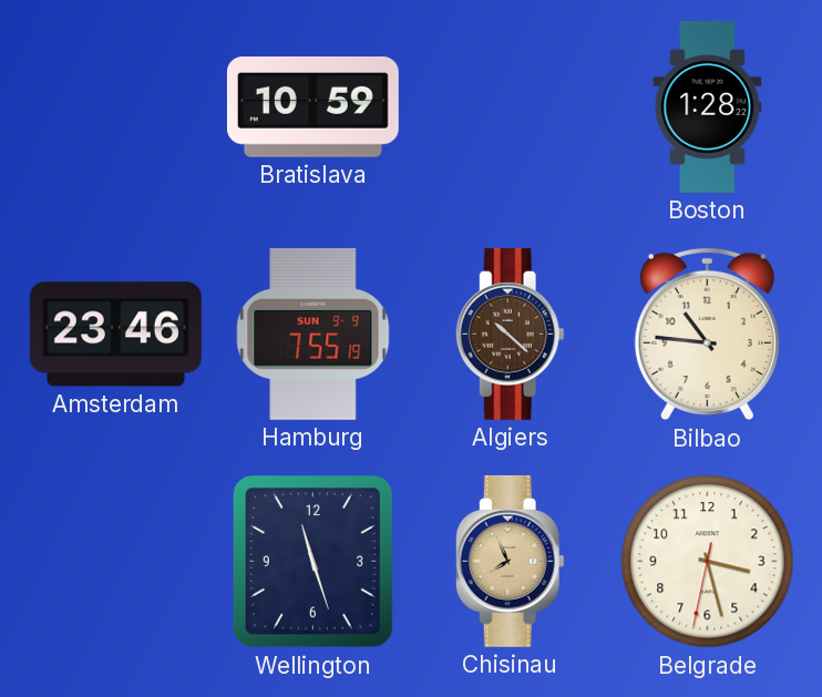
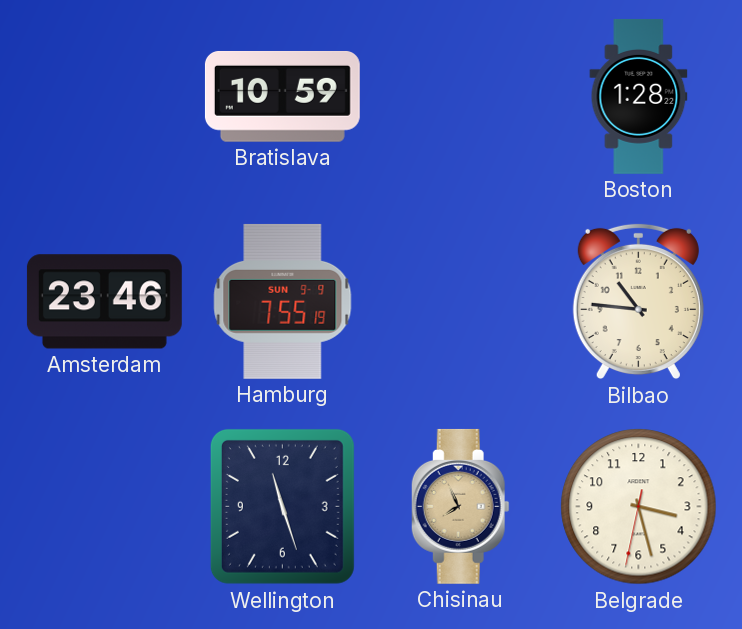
Algiers: 10:22 -> none (510, 334)
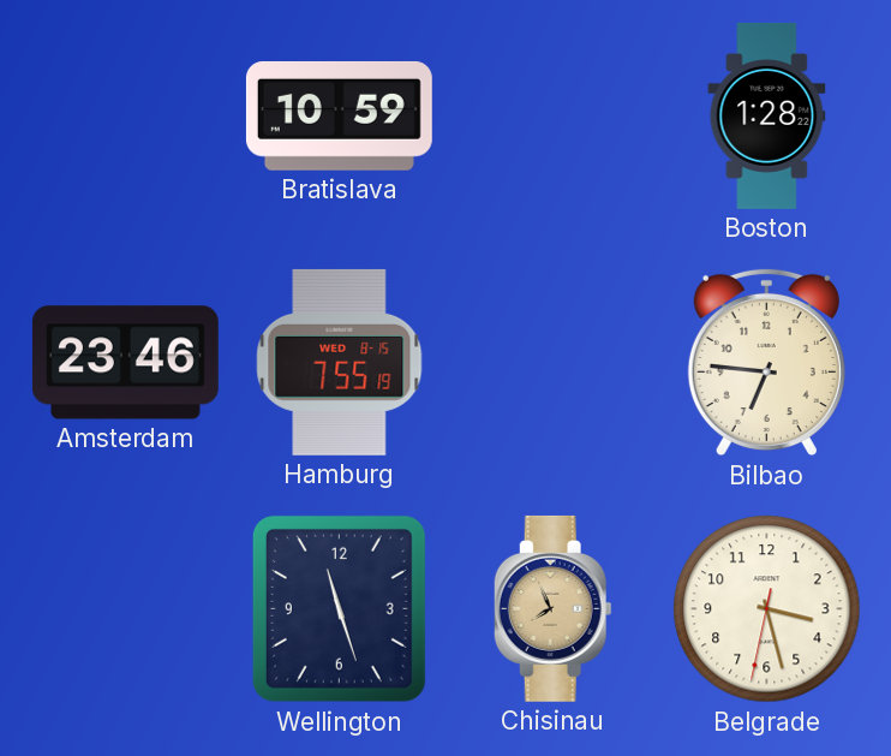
Hamburg date: SUN 9-9 -> WED 8-15 (340, 362)
Bilbao: 10:46 -> 6:46 (766, 363)
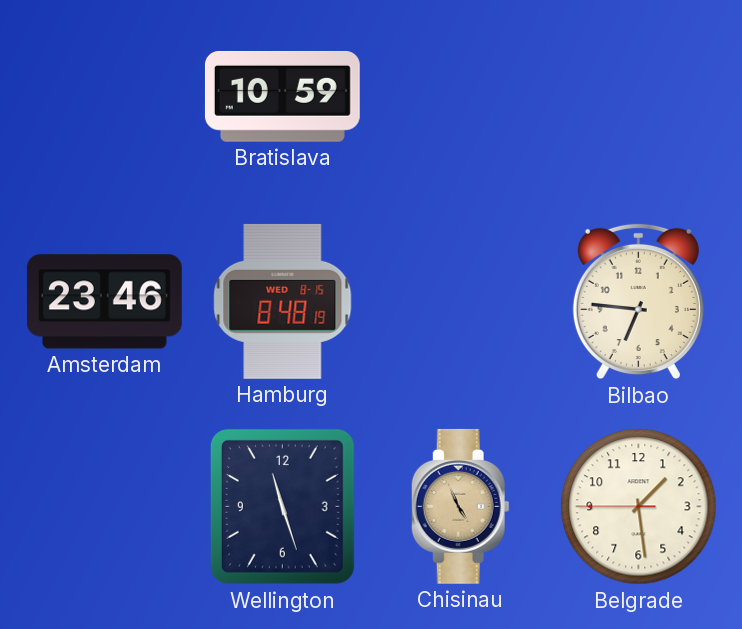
Boston: 1:28 -> none (767, 115)
Hamburg: 7:55 -> 8:48 (283, 301)
Chisinau: 7:56 -> 4:56 (460, 506)
Belgrade: 3:27 -> 1:28 (639, 507)
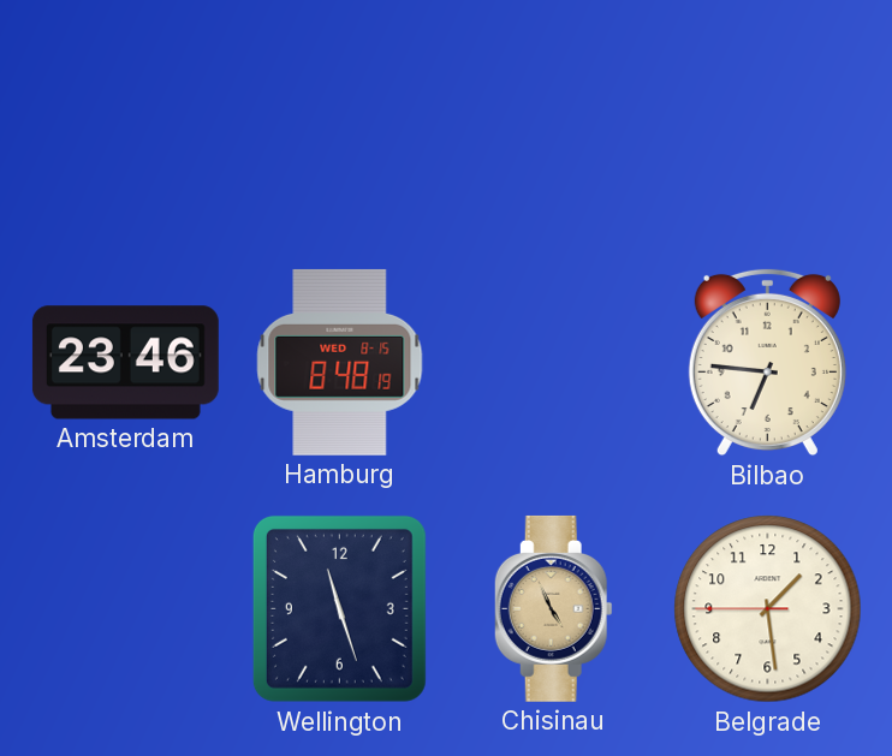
Bratislava: 10:59 -> none (282, 96)
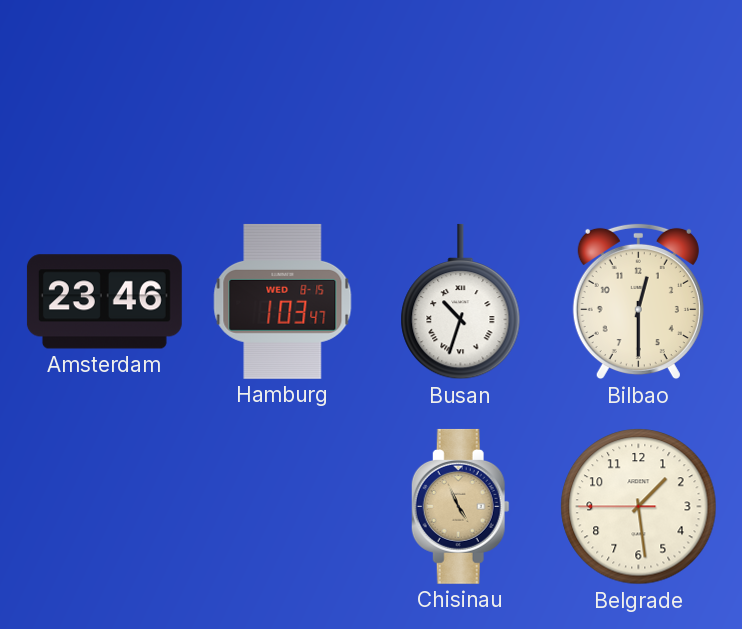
Hamburg: 8:48 -> 1:03 (283, 301)
Busan: none -> 10:33 (461, 302)
Bilbao: 6:46 -> 12:30 (638, 302)
Wellington: 11:27 -> none (339, 608)
